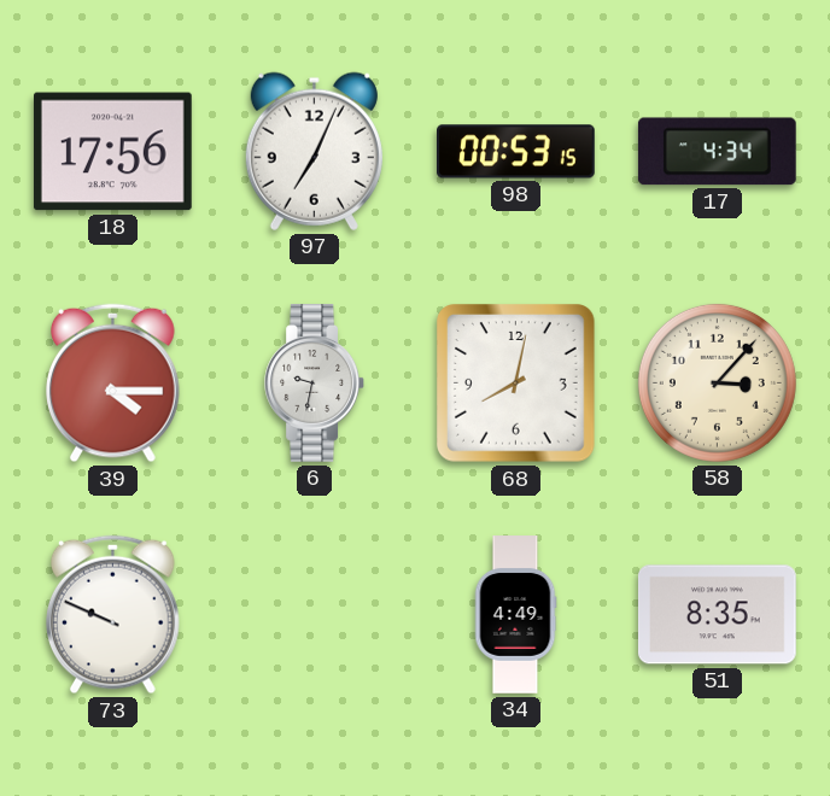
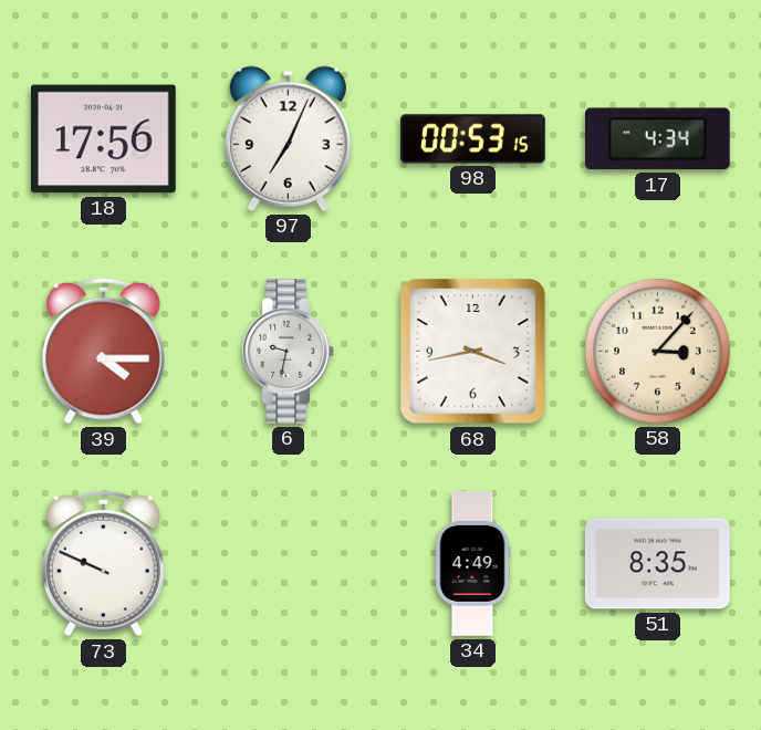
68: 8:02 -> 3:43 (473, 352)
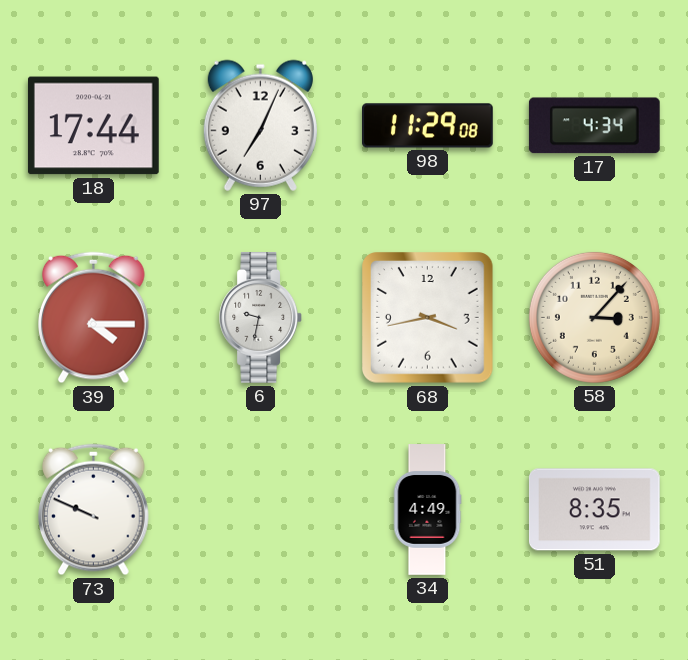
18: 17:56 -> 17:44 (93, 126)
98: 00:53 -> 11:29 (428, 126)
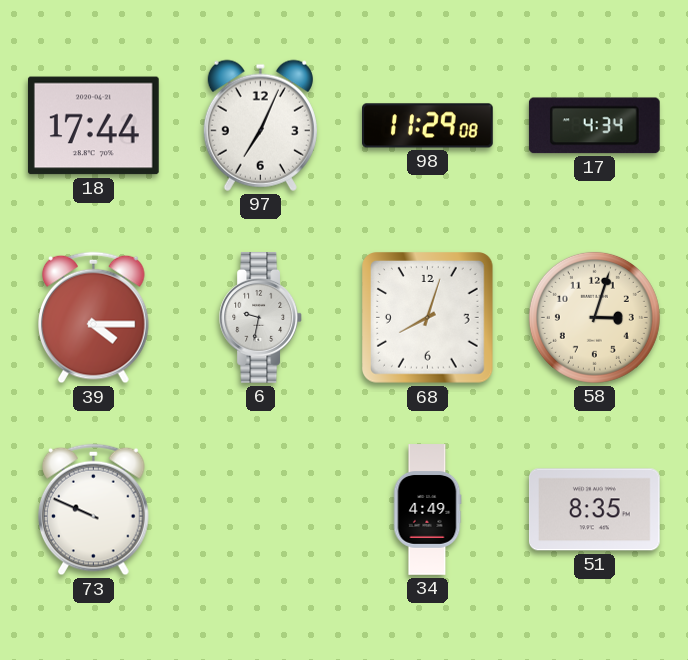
68: 3:43 -> 8:03 (428, 318)
58: 3:07 -> 3:03 (594, 317)
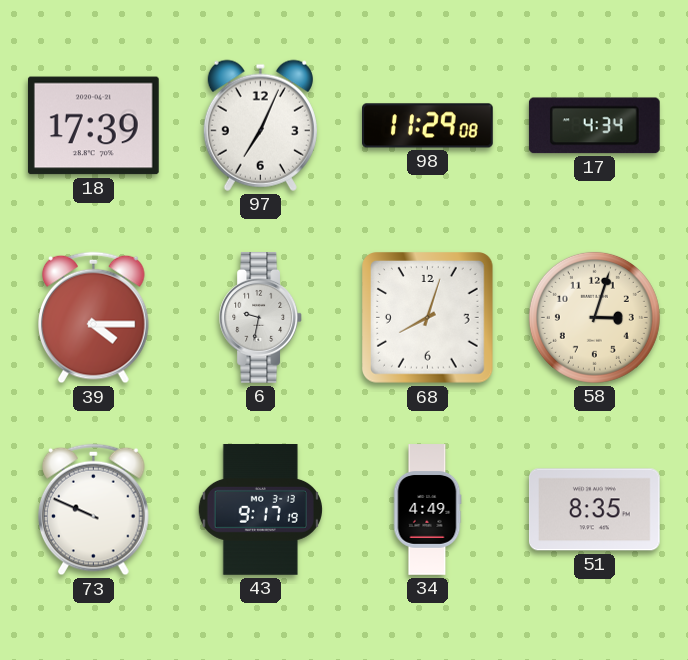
18: 17:44 -> 17:39 (93, 126)
43: none -> 9:17 (260, 510)
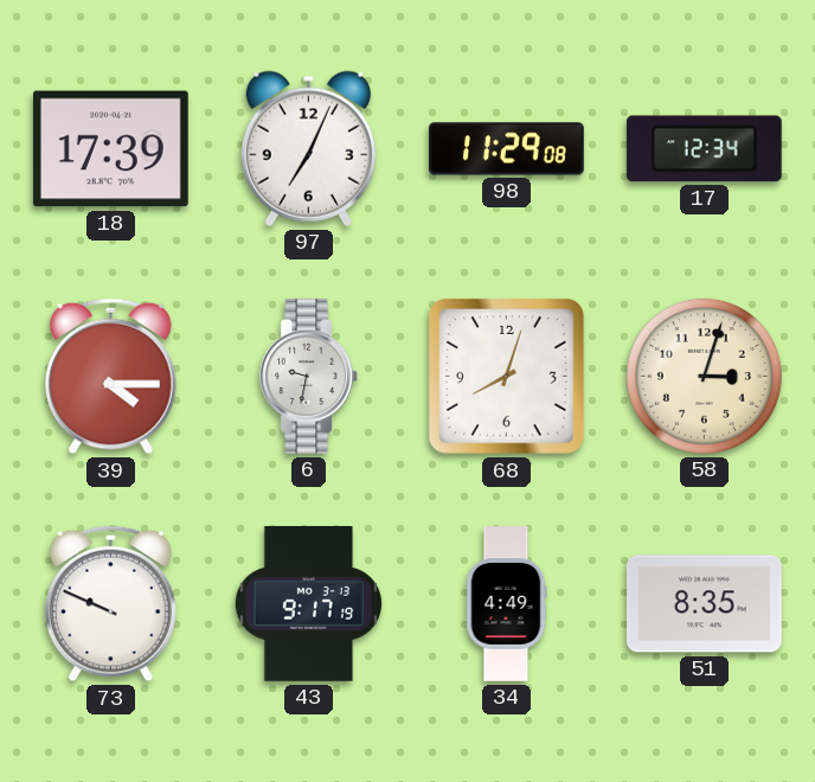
17: 4:34 -> 12:34 (704, 149)
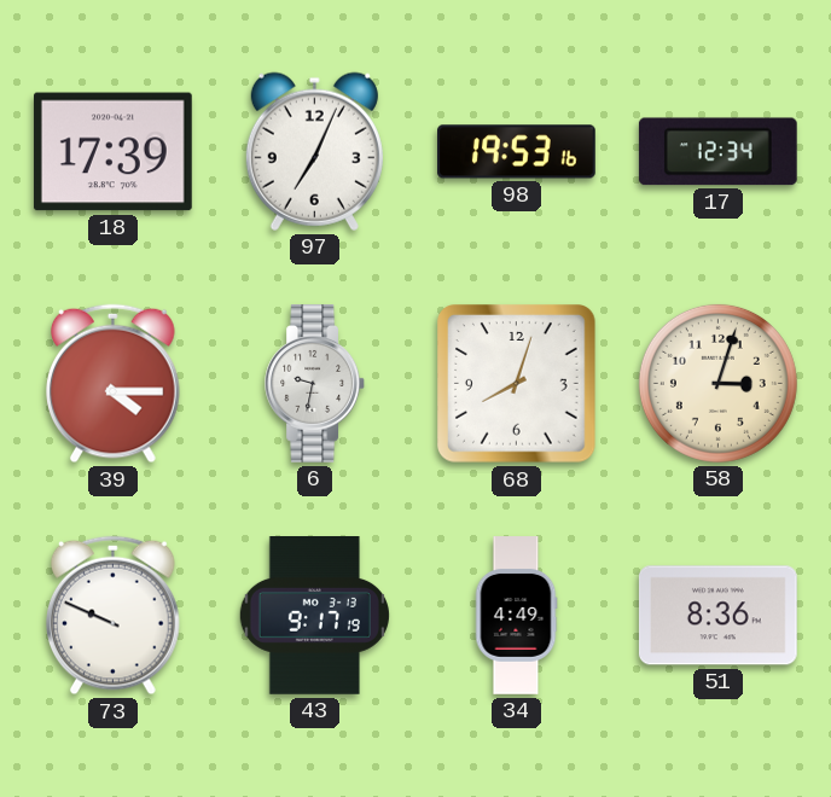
98: 11:29 -> 19:53 (517, 152)
51: 8:35 -> 8:36 (717, 616)
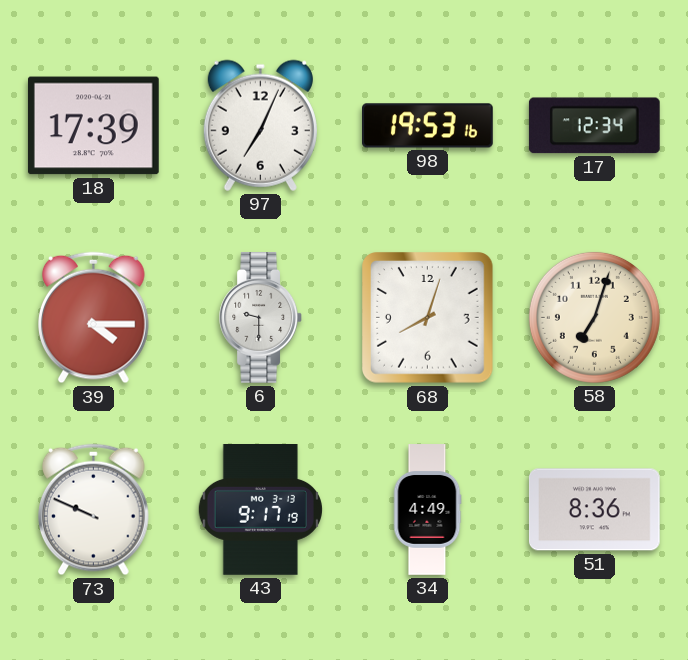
6: 9:32 -> 9:30 (260, 318)
58: 3:03 -> 7:03 (594, 317)
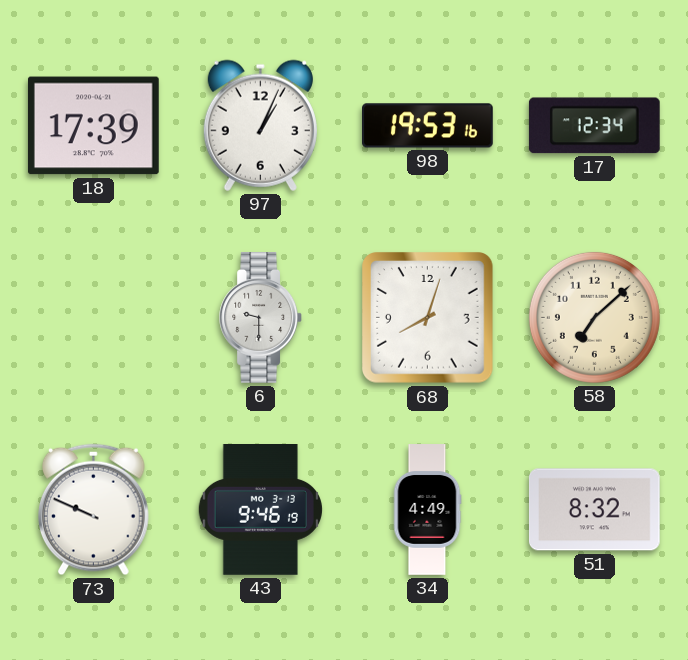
97: 7:04 -> 1:04 (260, 125)
39: 4:15 -> none (94, 318)
58: 7:03 -> 7:08 (594, 317)
43: 9:17 -> 9:46 (260, 510)
51: 8:36 -> 8:32 (594, 510)
